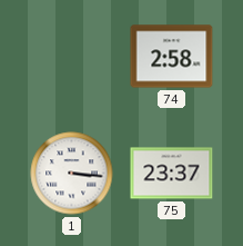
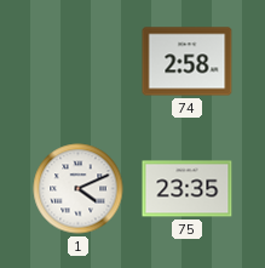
1: 3:16 -> 4:11 (79, 189)
75: 23:37 -> 23:35 (188, 189)
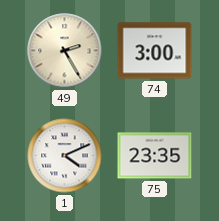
49: none -> 2:25 (65, 51)
74: 2:58 -> 3:00 (155, 51)
